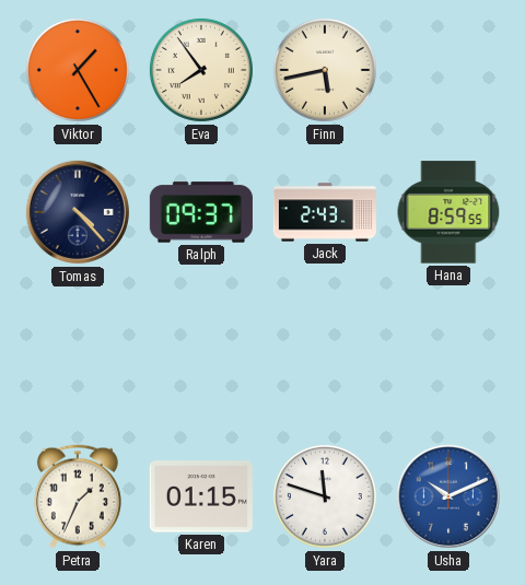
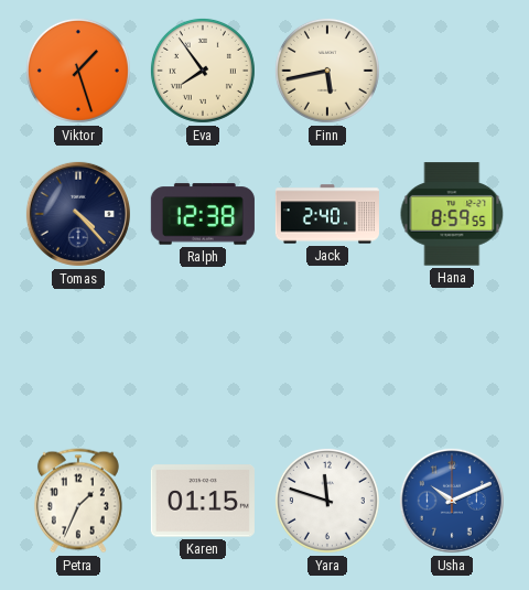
Viktor: 1:25 -> 1:27 (78, 71)
Ralph: 09:37 -> 12:38 (203, 214)
Jack: 2:43 -> 2:40 (327, 214)
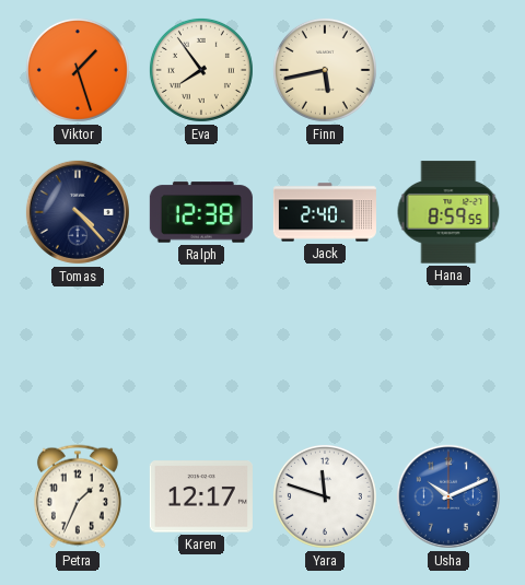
Karen: 01:15 -> 12:17 (201, 496)
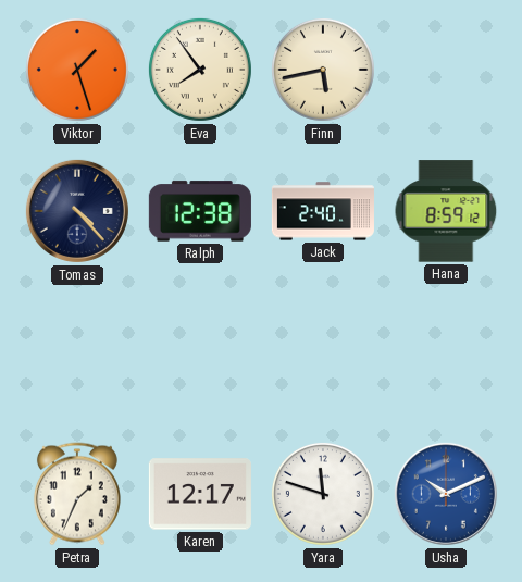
Hana: 8:59:55 -> 8:59:12 (446, 211)
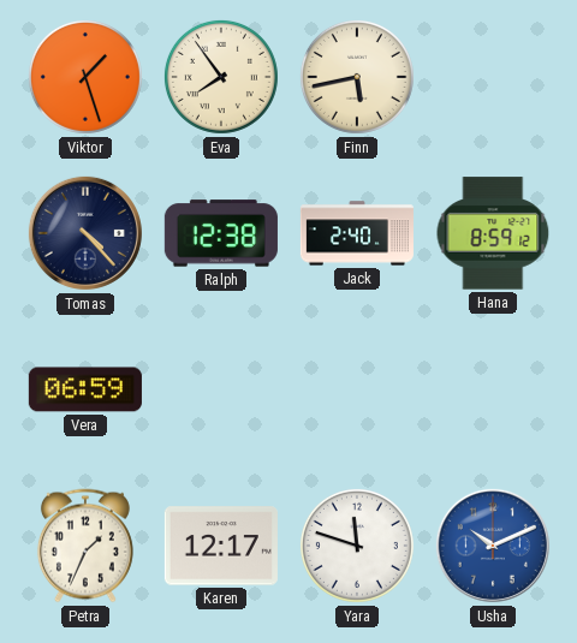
Vera: none -> 06:59 (85, 389)
